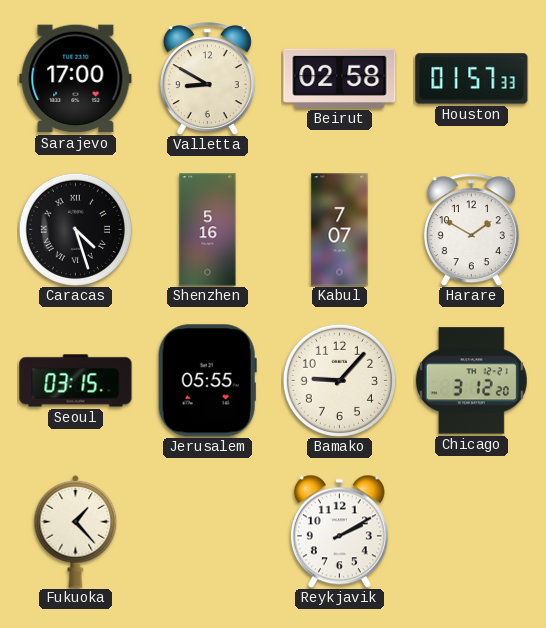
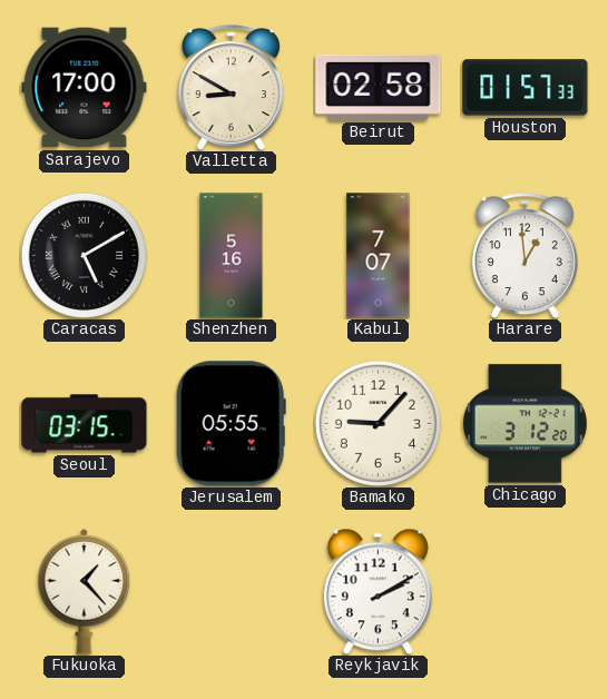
Caracas: 4:27 -> 5:10 (84, 255)
Harare: 1:50 -> 12:59 (524, 256)
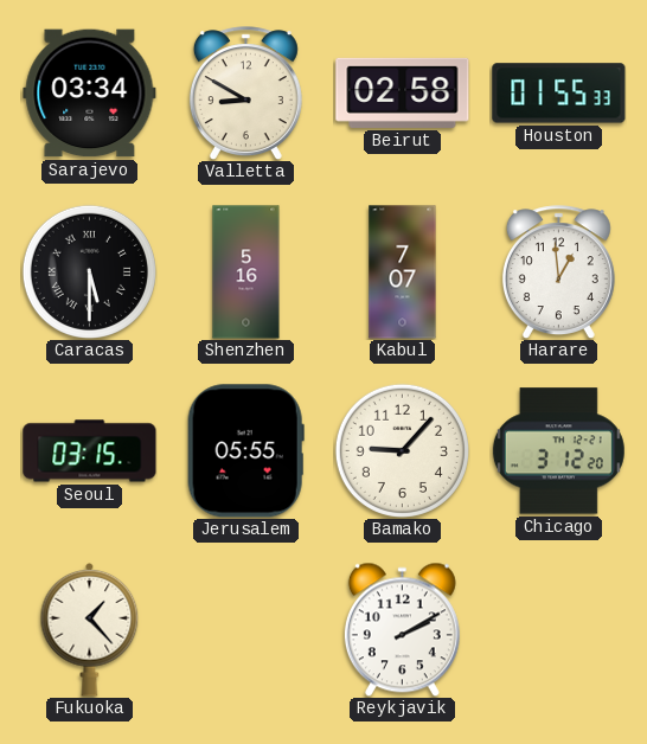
Sarajevo: 17:00 -> 03:34 (90, 94)
Houston: 01:57 -> 01:55 (559, 94)
Caracas: 5:10 -> 5:30 (89, 271)
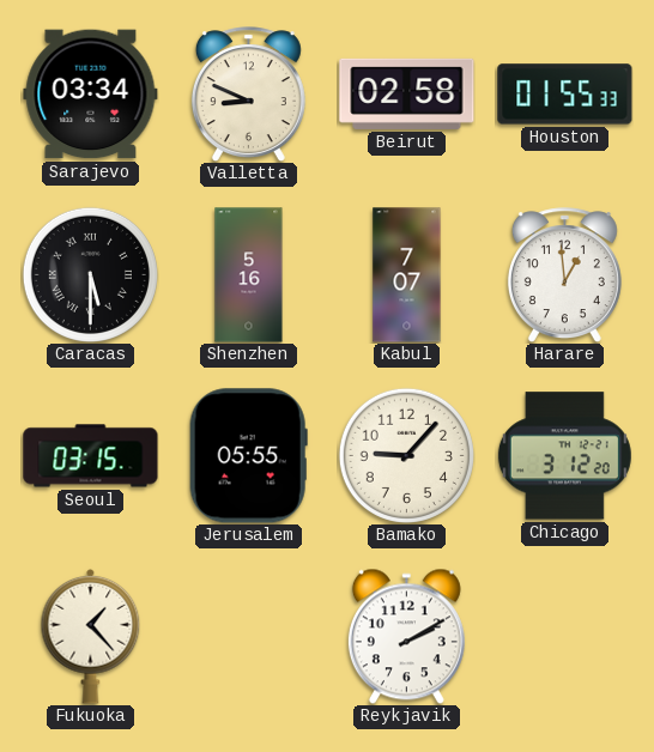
Valletta: 8:50 -> 8:49 (248, 95)
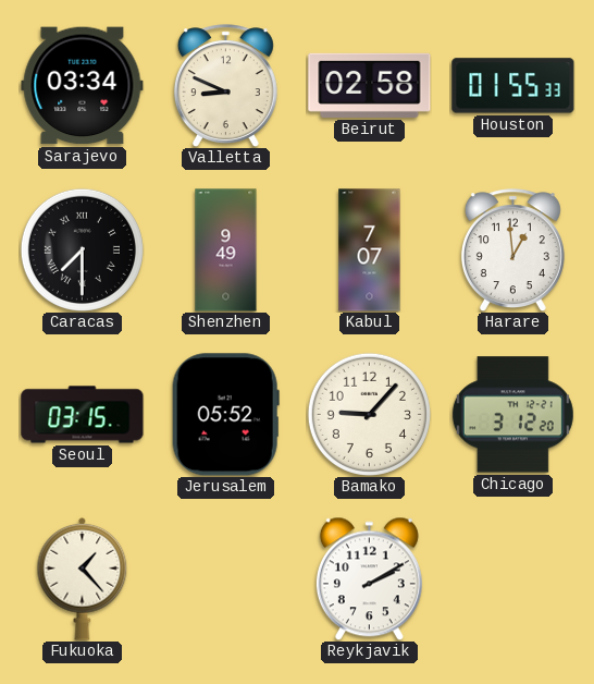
Caracas: 5:30 -> 7:30 (82, 249)
Shenzhen: 5:16 -> 9:49 (226, 251)
Jerusalem: 05:55 -> 05:52 (225, 415)
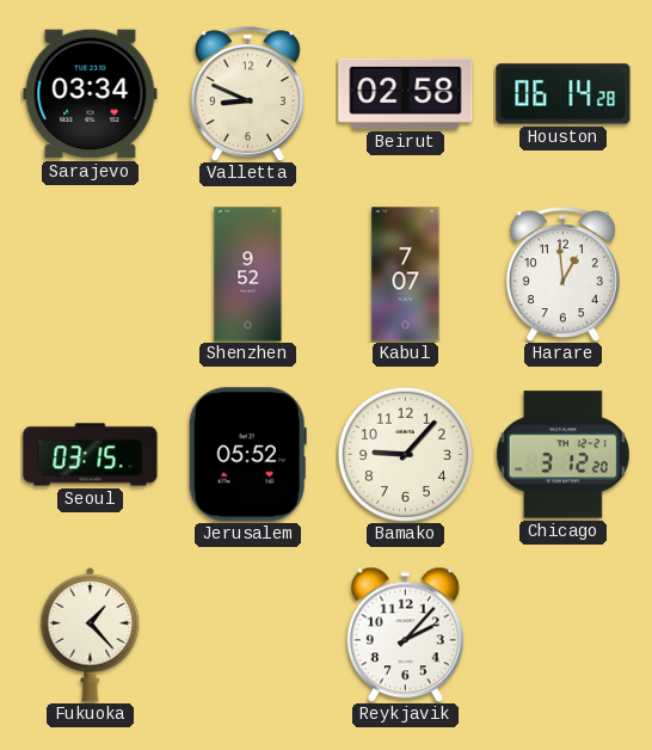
Houston: 01:55 -> 06:14 (564, 94)
Caracas: 7:30 -> none (82, 249)
Shenzhen: 9:49 -> 9:52 (248, 275)
Reykjavik: 2:10 -> 2:07 (405, 634)
